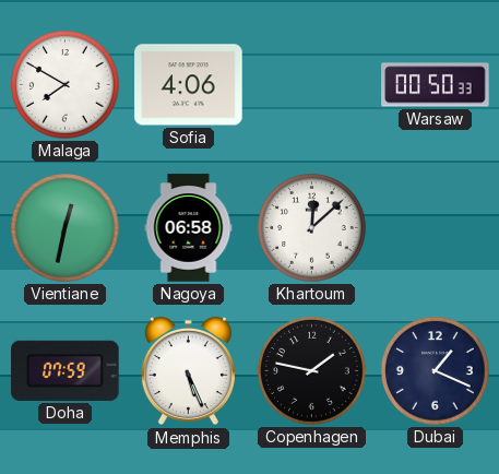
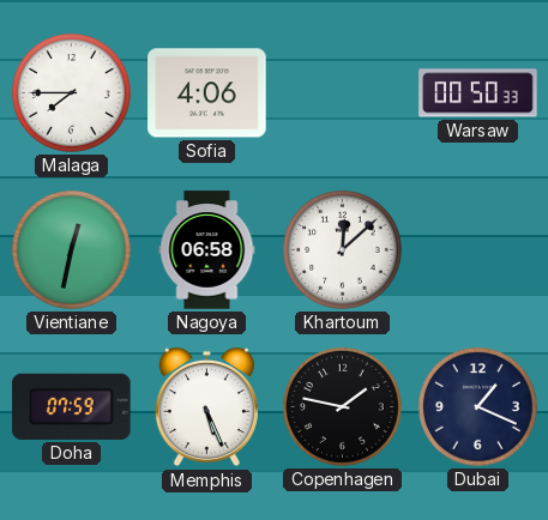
Malaga: 7:50 -> 7:45 (72, 93)
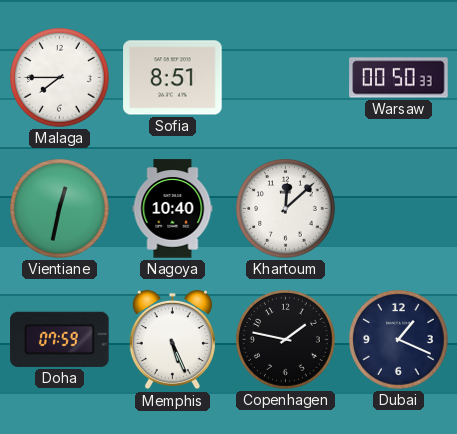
Sofia: 4:06 -> 8:51 (173, 78)
Nagoya: 06:58 -> 10:40 (173, 209)
